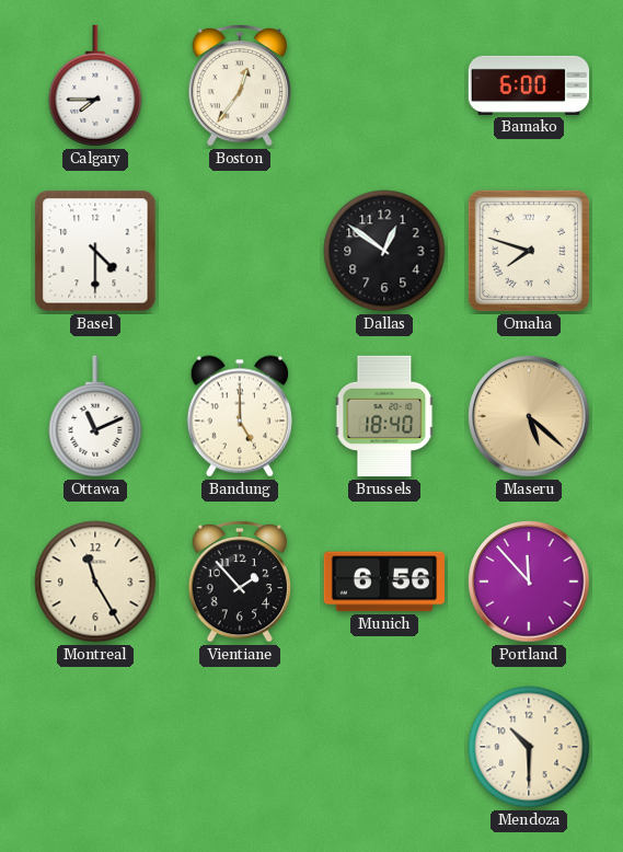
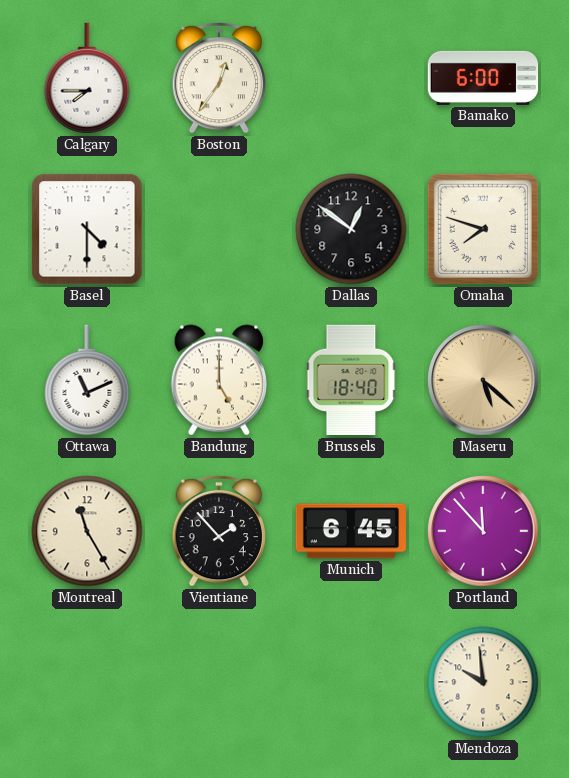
Munich: 6:56 -> 6:45 (351, 531)
Mendoza: 10:30 -> 9:59 (483, 682)
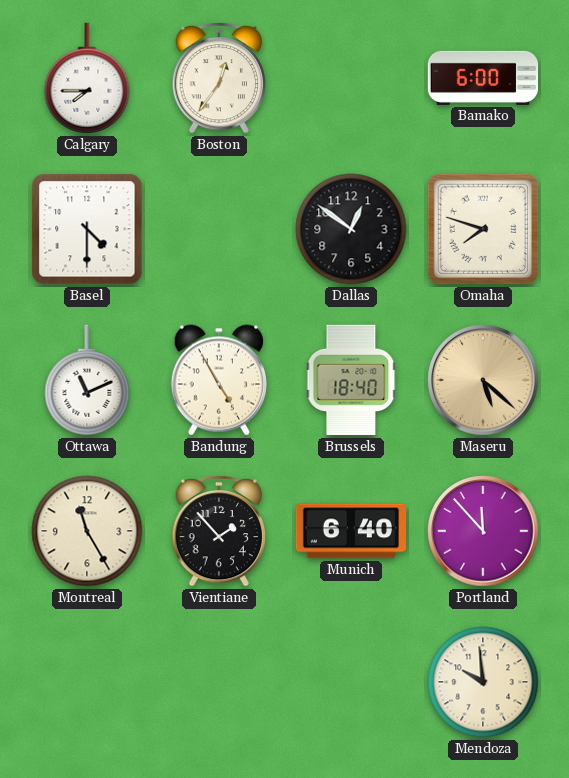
Bandung: 5:00 -> 4:55 (219, 380)
Munich: 6:45 -> 6:40 (351, 531)
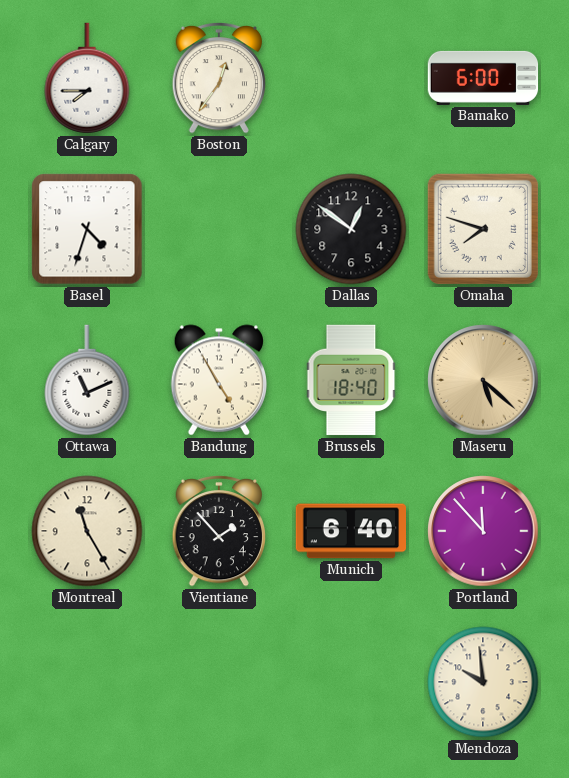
Basel: 4:30 -> 4:33 (87, 229)
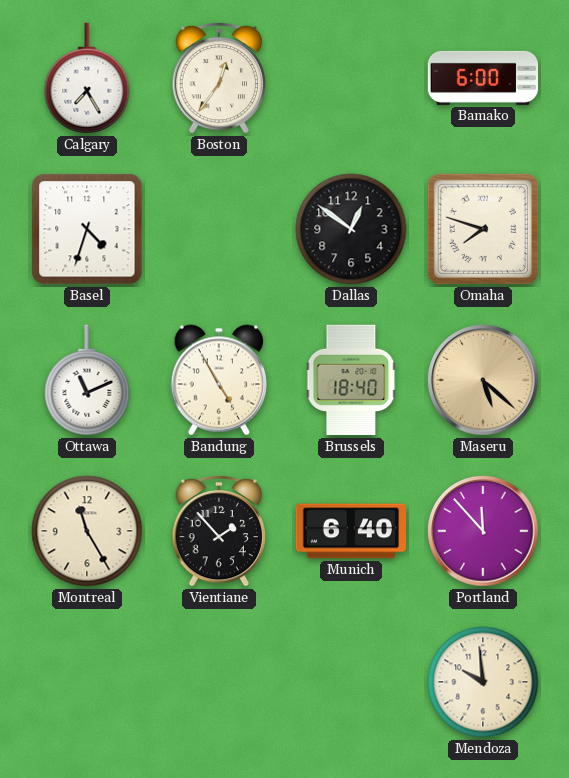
Calgary: 7:45 -> 7:25 (87, 78)
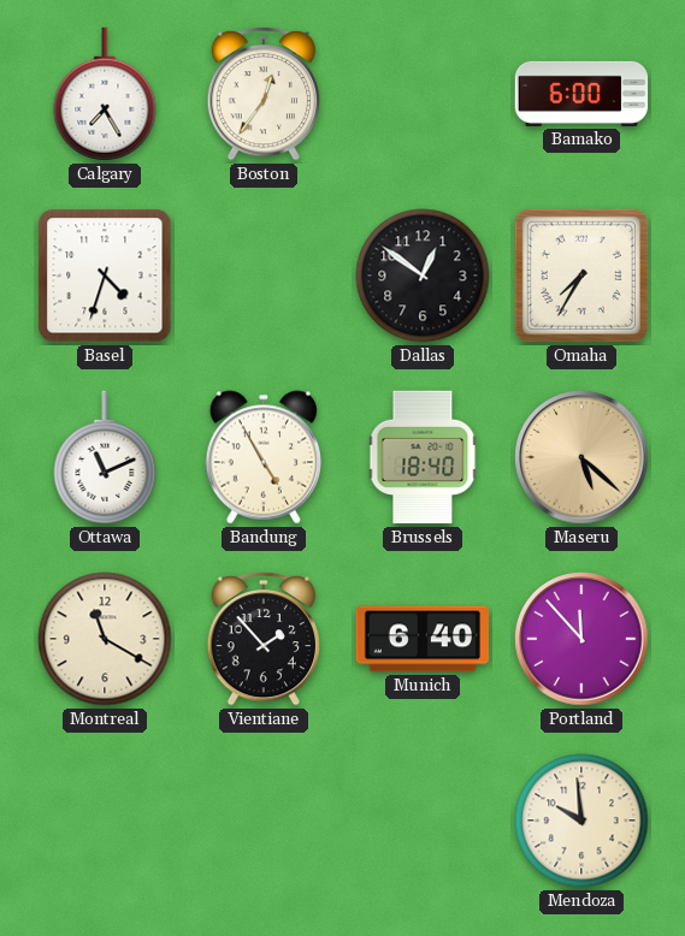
Omaha: 7:48 -> 7:35 (581, 276)
Montreal: 11:25 -> 11:20 (105, 639)
